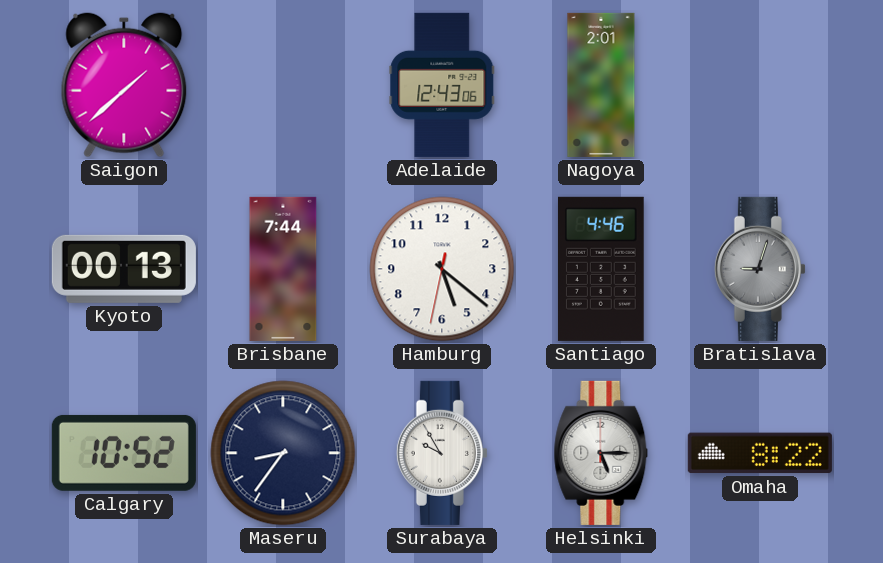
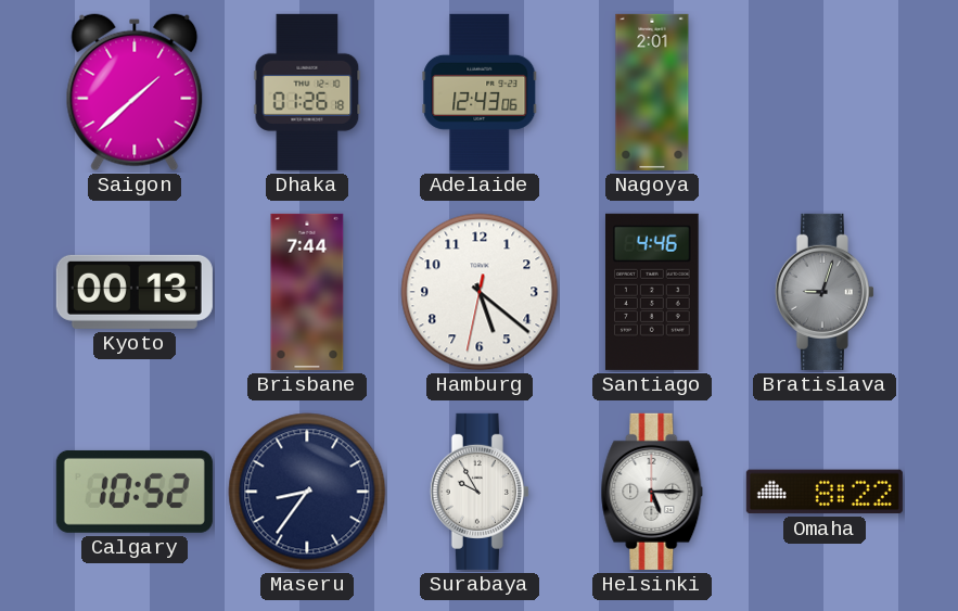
Dhaka: none -> 01:26 (307, 92)
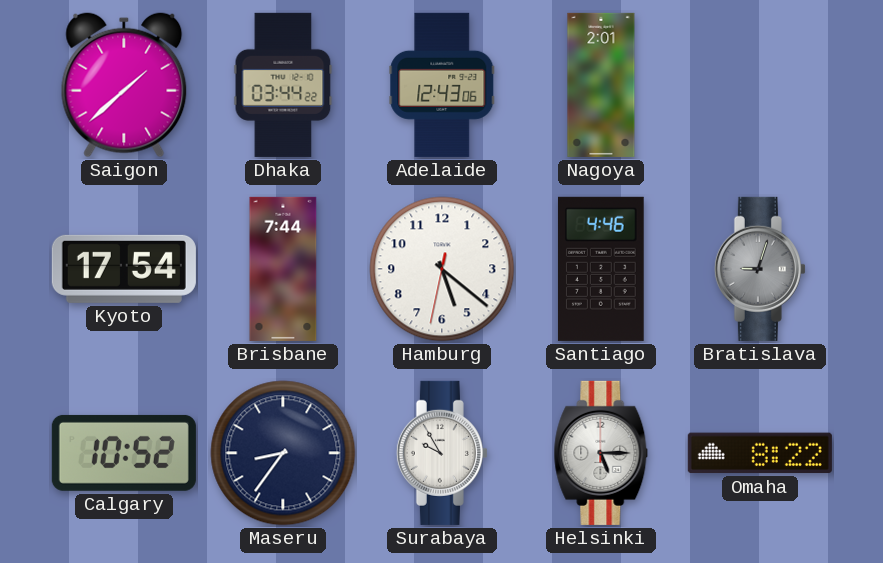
Dhaka: 01:26 -> 03:44 (283, 85)
Kyoto: 00:13 -> 17:54 (124, 269)
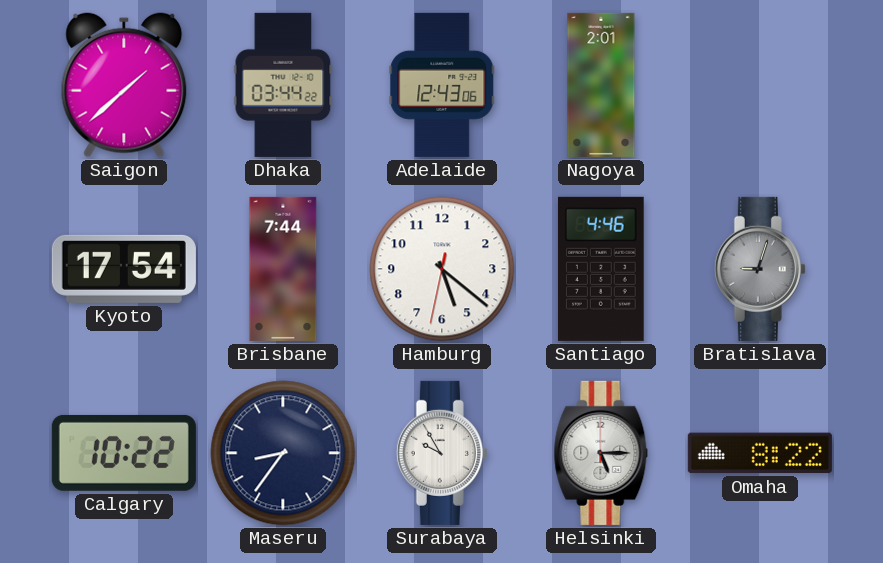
Calgary: 10:52 -> 10:22 (124, 453)
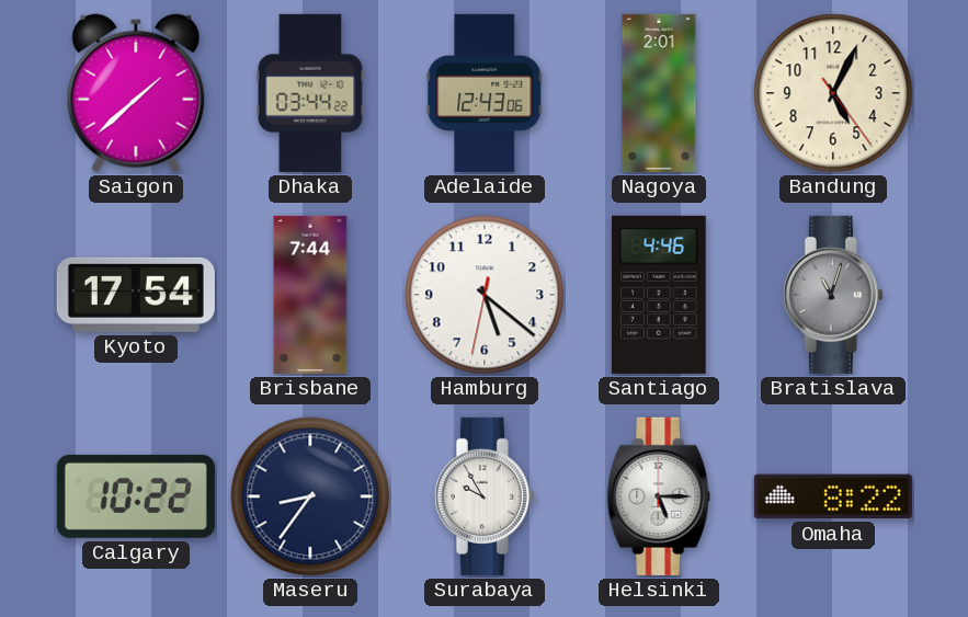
Bandung: none -> 5:04 (833, 93)
Bratislava: 9:03 -> 11:03 (833, 295)
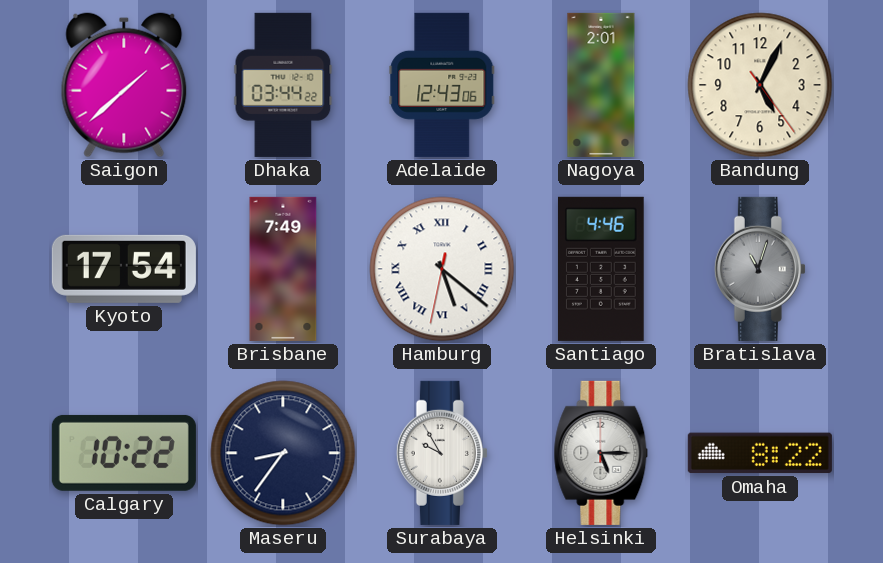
Brisbane: 7:44 -> 7:49 (283, 269)
Hamburg numerals: Arabic -> Roman (442, 269)
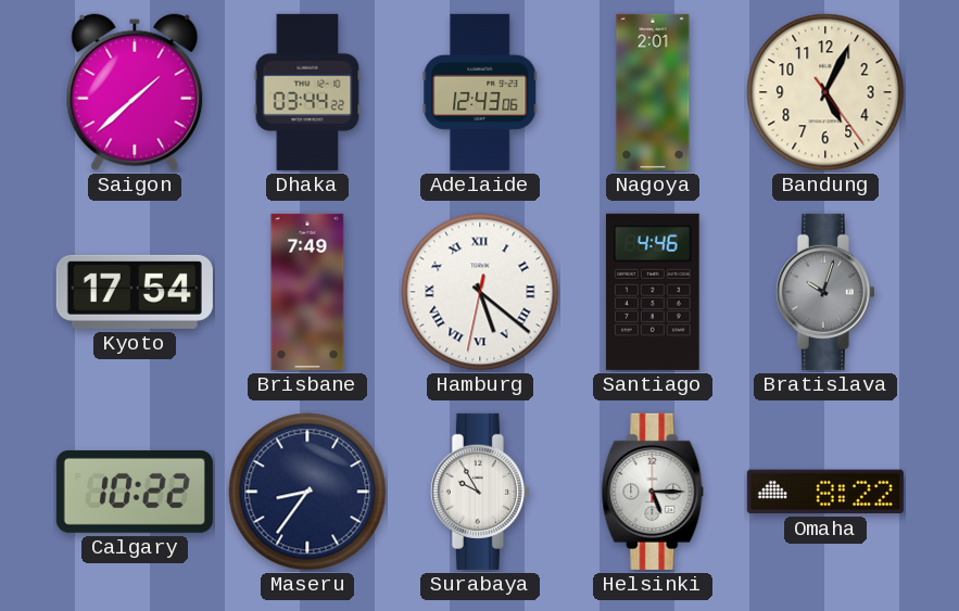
Bratislava: 11:03 -> 10:03 (825, 292)
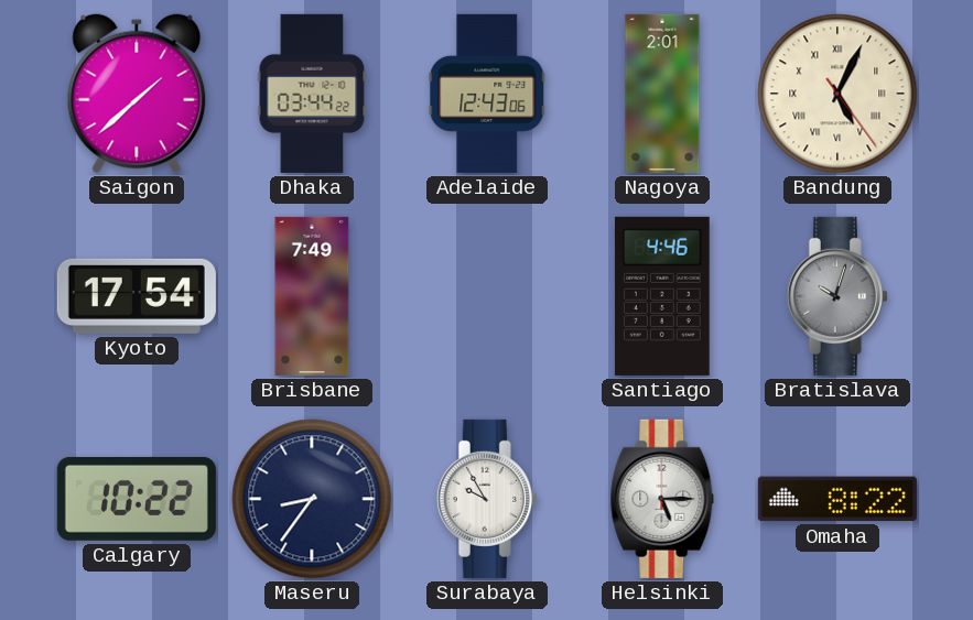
Bandung numerals: Arabic -> Roman (837, 94)
Hamburg: 5:21 -> none (480, 292)
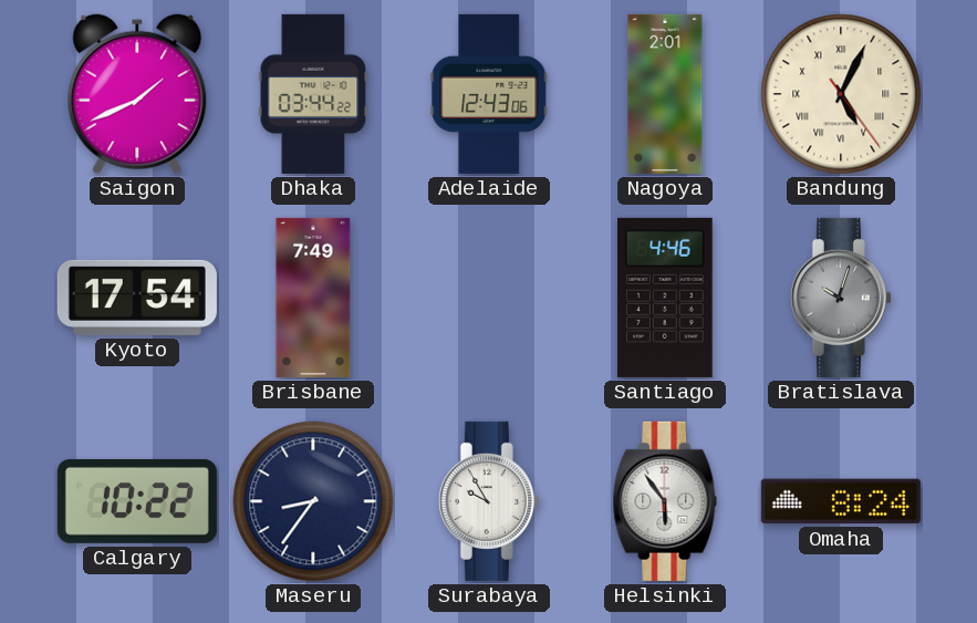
Saigon: 1:38 -> 1:41 (137, 94)
Helsinki: 5:15 -> 5:54 (665, 501)
Omaha: 8:22 -> 8:24 (841, 501)
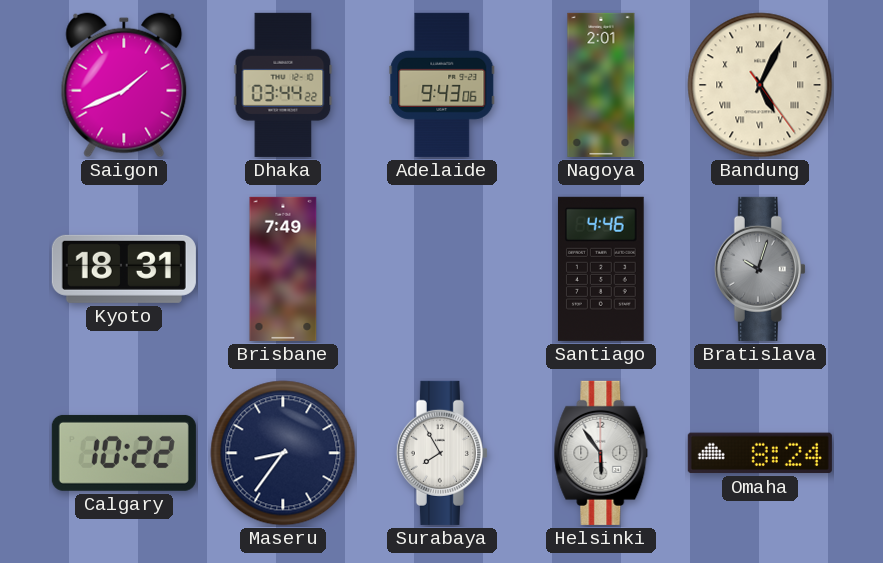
Adelaide: 12:43 -> 9:43 (442, 85)
Kyoto: 17:54 -> 18:31 (124, 269)
Surabaya: 9:55 -> 7:55 (442, 453)
